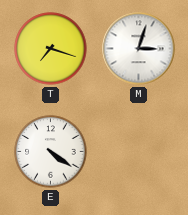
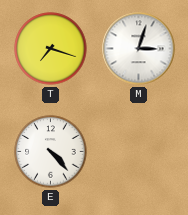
E: 4:21 -> 4:23 (51, 152)
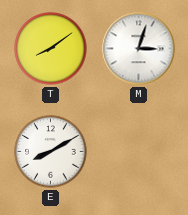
T: 7:18 -> 8:09 (51, 49)
E: 4:23 -> 8:10 (51, 152)
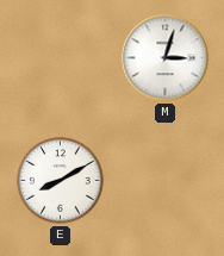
T: 8:09 -> none (51, 49)
